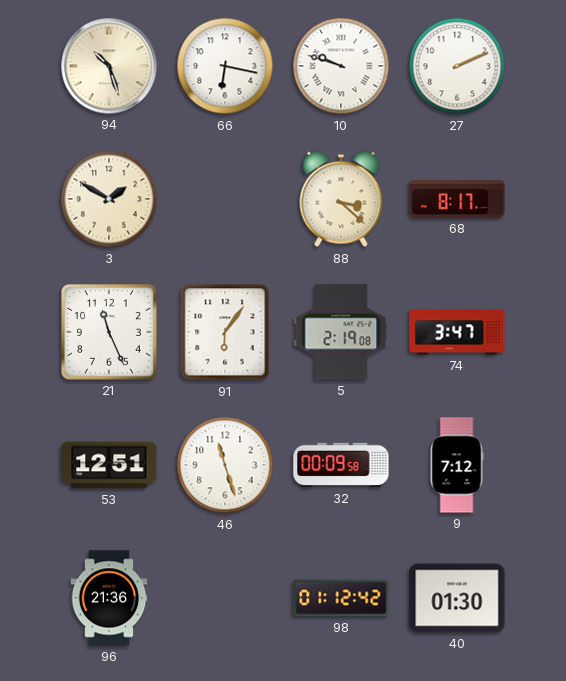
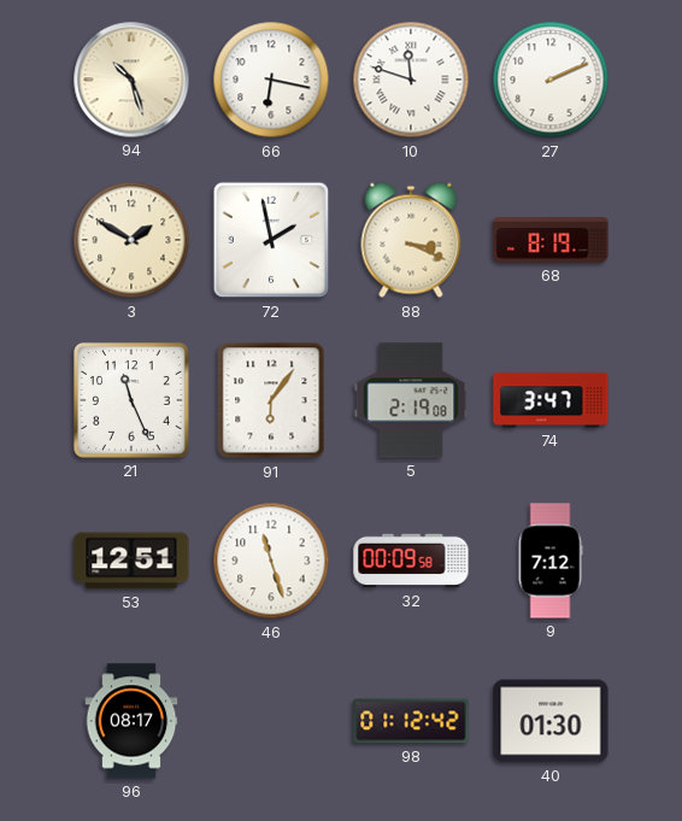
10: 9:48 -> 11:48 (411, 80)
72: none -> 1:58 (271, 240)
88: 3:22 -> 3:19 (411, 240)
68: 8:17 -> 8:19 (551, 241)
96: 21:36 -> 08:17 (131, 721)
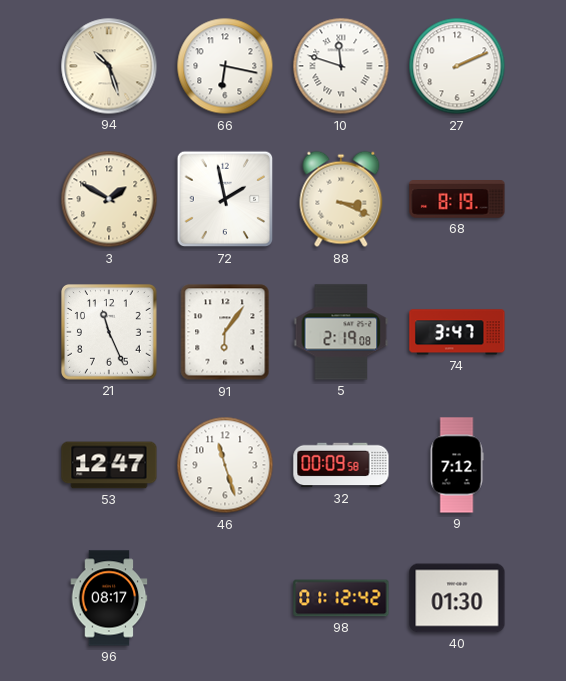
53: 12:51 -> 12:47 (109, 465)
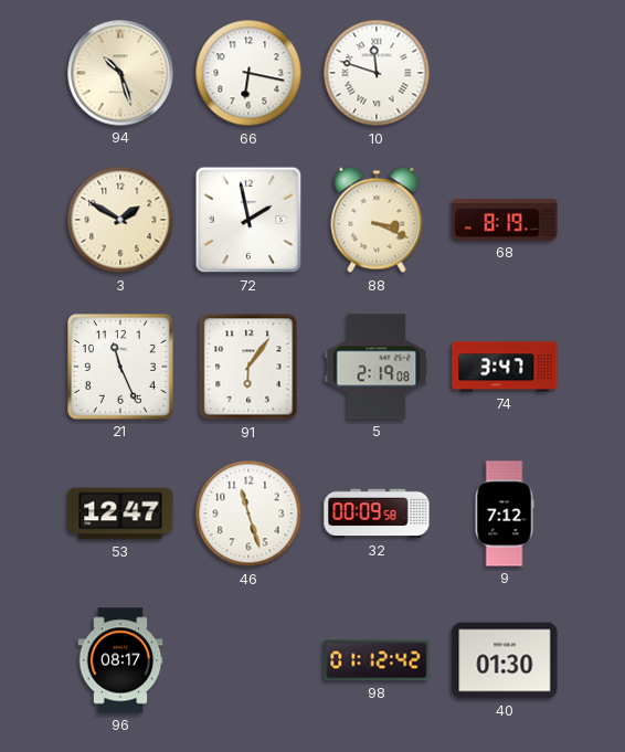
27: 2:11 -> none (457, 66)
